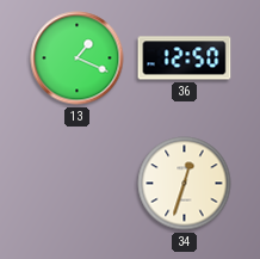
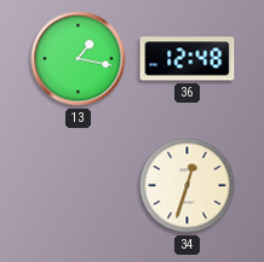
13: 1:19 -> 1:17 (79, 59)
36: 12:50 -> 12:48 (188, 59)
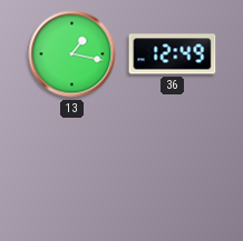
36: 12:48 -> 12:49 (173, 54)
34: 12:33 -> none (188, 186)
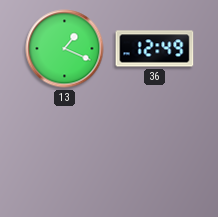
13: 1:17 -> 1:19 (65, 49)
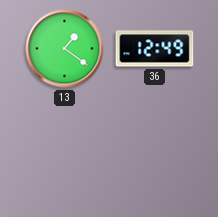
13: 1:19 -> 1:21 (65, 49)
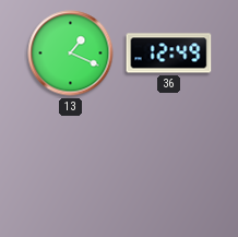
13: 1:21 -> 1:19 (71, 54)
